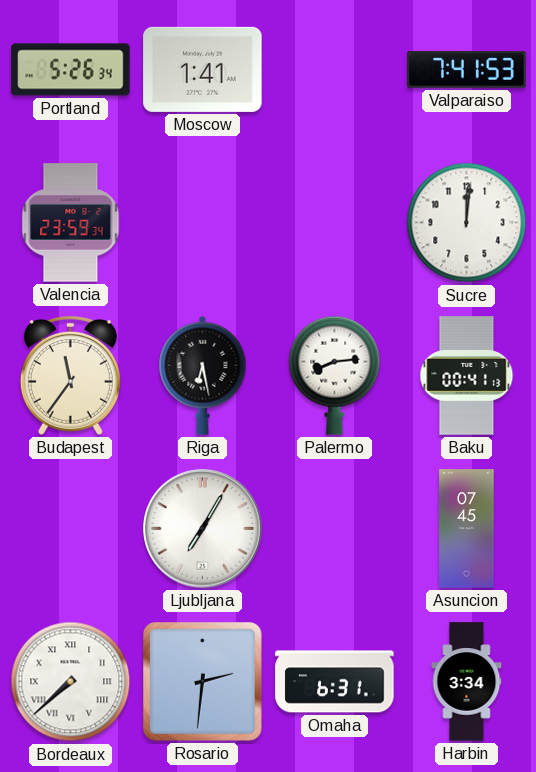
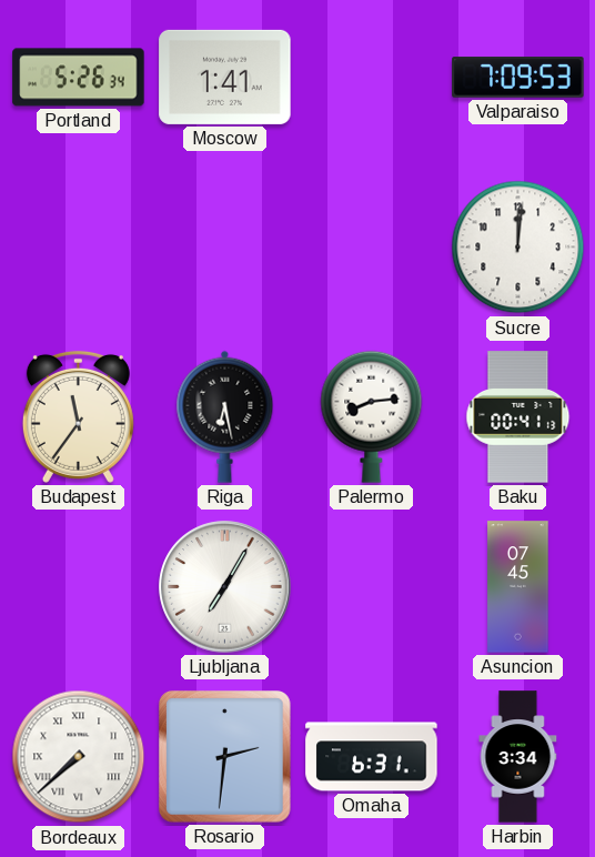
Valparaiso: 7:41 -> 7:09 (518, 78)
Valencia: 23:59 -> none (71, 223)
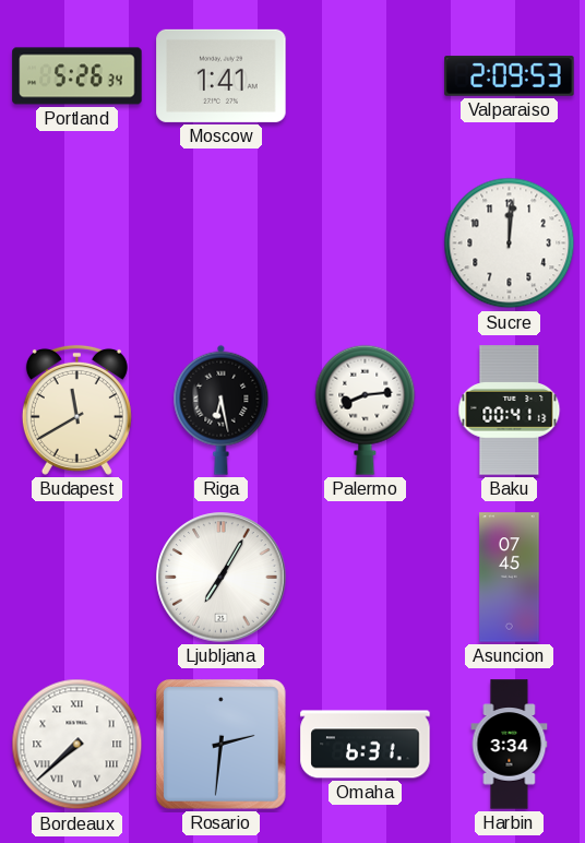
Valparaiso: 7:09 -> 2:09 (510, 76)
Budapest: 11:36 -> 11:40 (76, 409)
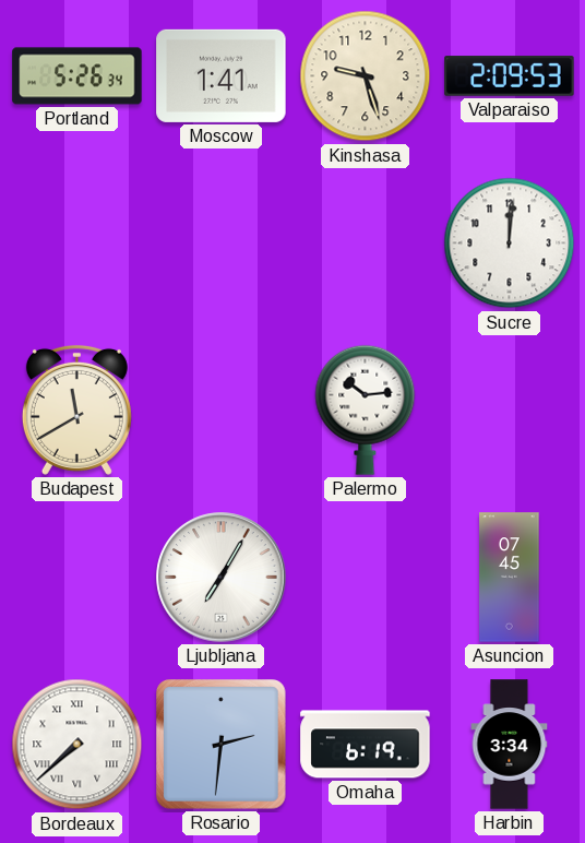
Kinshasa: none -> 9:27 (366, 76)
Riga: 6:28 -> none (222, 409)
Palermo: 8:14 -> 10:14 (366, 409)
Baku: 00:41 -> none (510, 411)
Omaha: 6:31 -> 6:19 (366, 745)
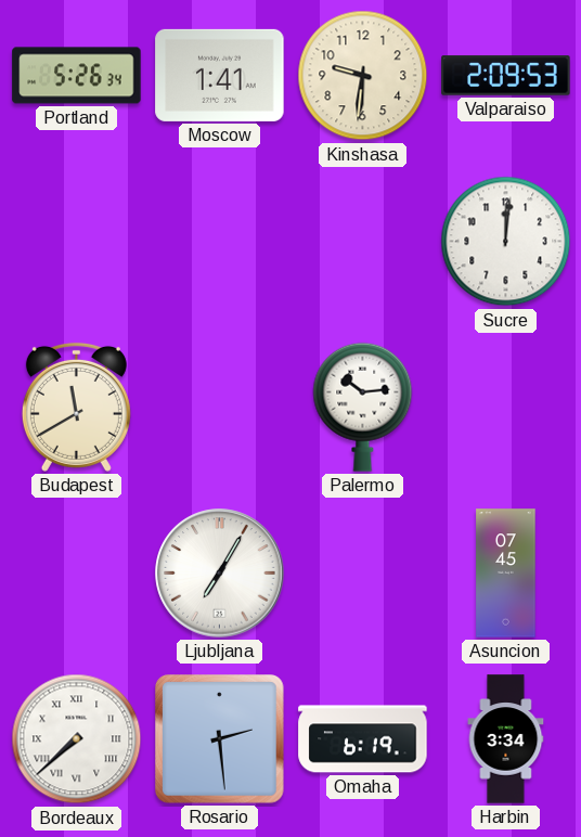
Kinshasa: 9:27 -> 9:31 (363, 76)
Rosario: 2:31 -> 2:29 (220, 739)
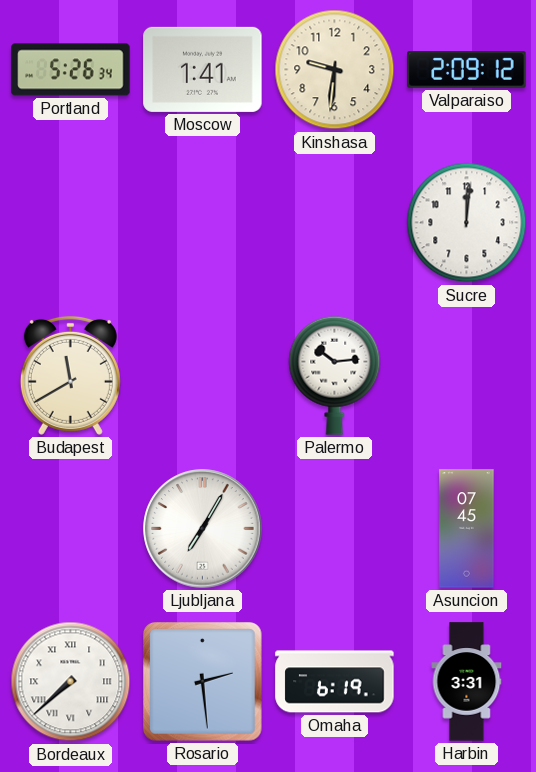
Valparaiso: 2:09:53 -> 2:09:12 (467, 70)
Harbin: 3:34 -> 3:31 (467, 682)
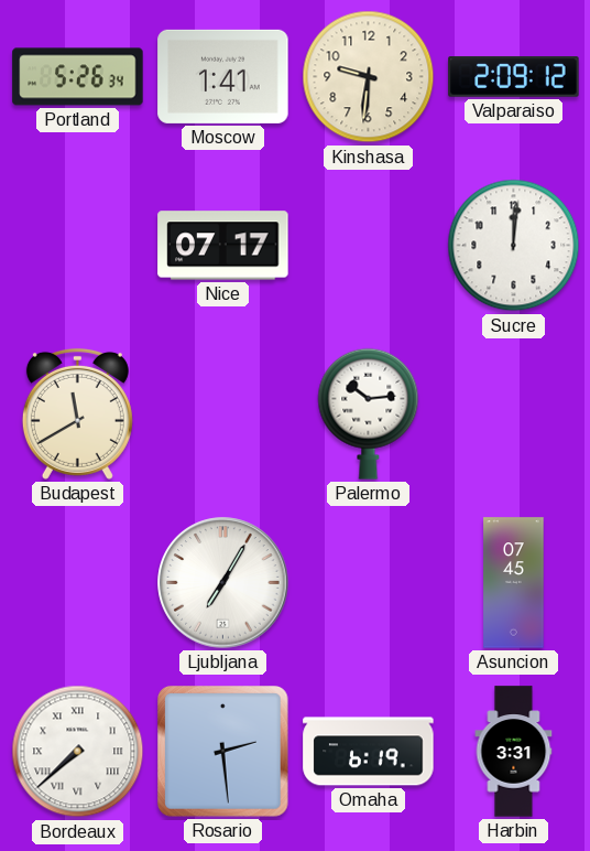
Nice: none -> 07:17 (223, 246)
